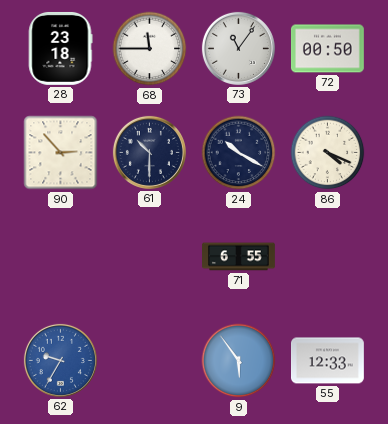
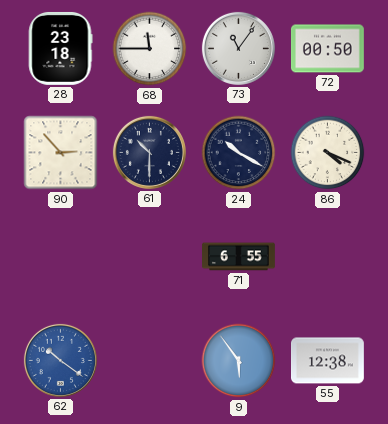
62: 9:35 -> 10:21 (60, 360)
55: 12:33 -> 12:38 (328, 361)
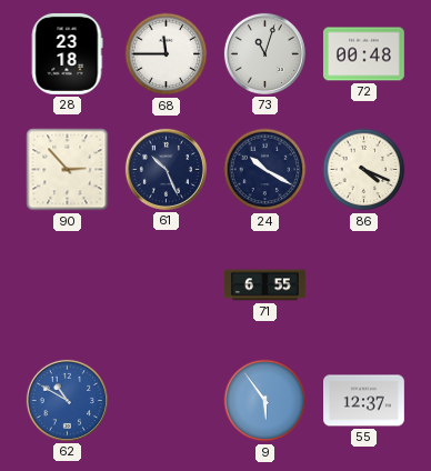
73: 11:06 -> 11:03 (264, 53)
72: 00:50 -> 00:48 (363, 54)
61: 10:30 -> 10:26 (166, 169)
62: 10:21 -> 10:50 (67, 400)
55: 12:38 -> 12:37 (364, 401)
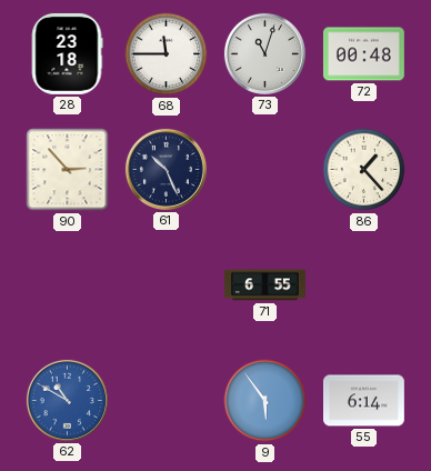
24: 10:20 -> none (265, 170)
86: 4:19 -> 1:23 (364, 170)
55: 12:37 -> 6:14 (364, 401)
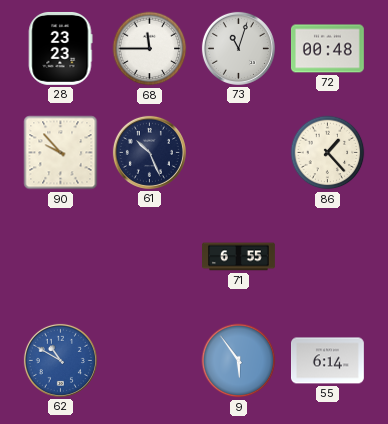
28: 23:18 -> 23:23 (60, 48)
90: 2:53 -> 9:53 (61, 153)
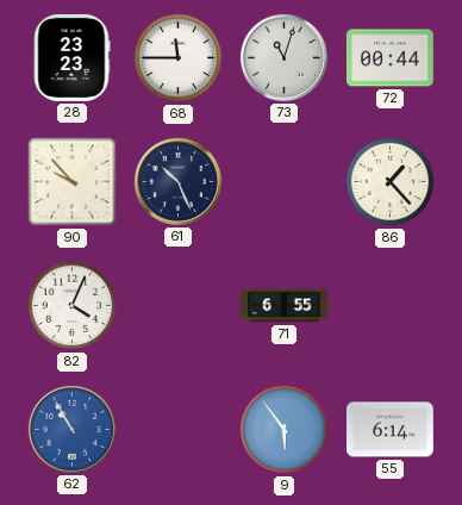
72: 00:48 -> 00:44 (389, 58)
82: none -> 4:04 (73, 306)
62: 10:50 -> 10:55 (71, 429)
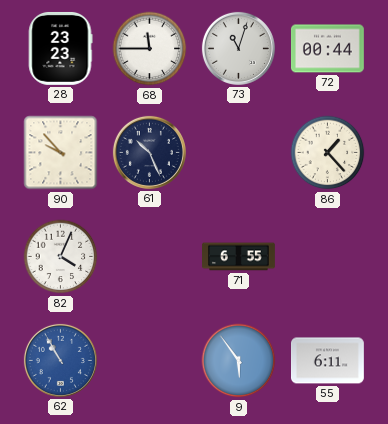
55: 6:14 -> 6:11 (328, 361)
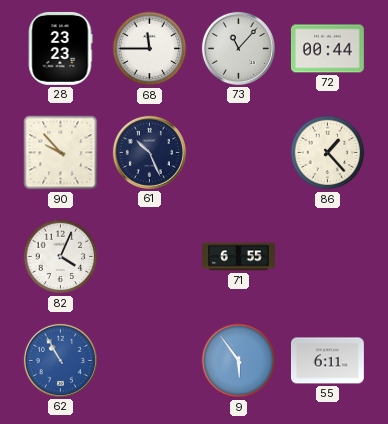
73: 11:03 -> 11:07 (238, 48)
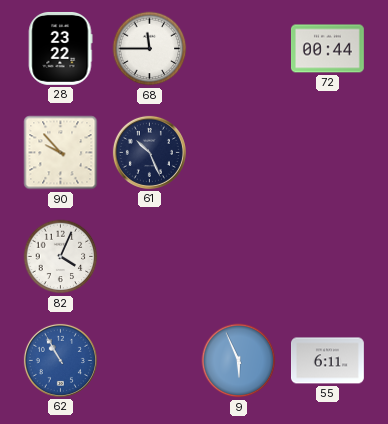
28: 23:23 -> 23:22 (60, 48)
73: 11:07 -> none (238, 48)
86: 1:23 -> none (328, 153)
71: 6:55 -> none (239, 257)
9: 5:54 -> 5:56 (239, 361)
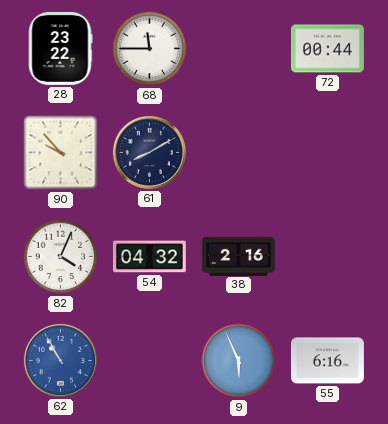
61: 10:26 -> 8:10 (149, 152)
54: none -> 04:32 (149, 257)
38: none -> 2:16 (239, 256)
55: 6:11 -> 6:16 (328, 361)
